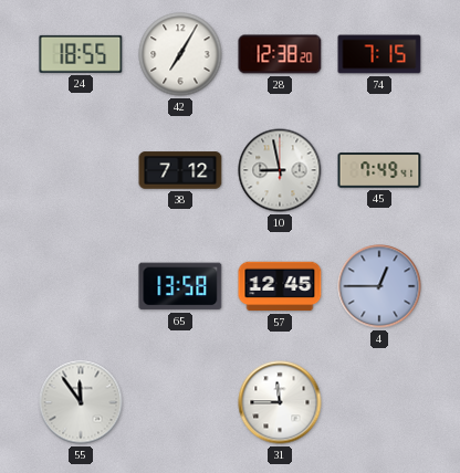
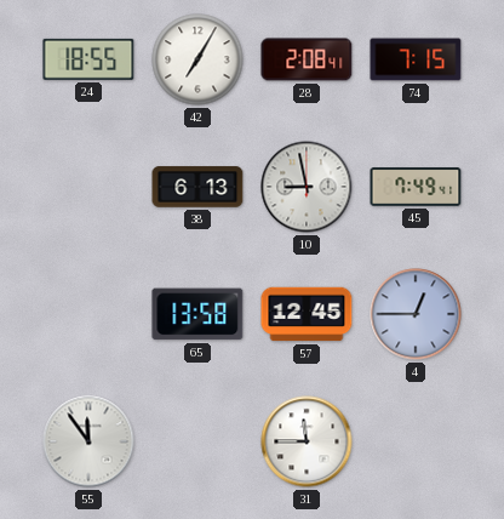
28: 12:38 -> 2:08 (307, 59)
38: 7:12 -> 6:13 (197, 187)
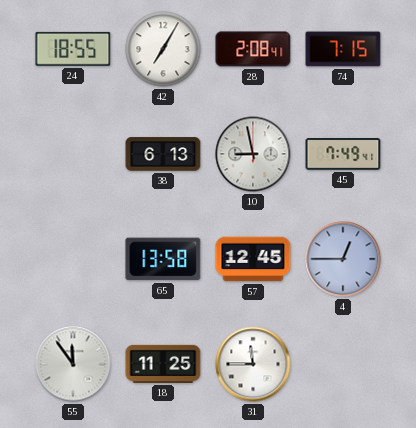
18: none -> 11:25 (163, 364)
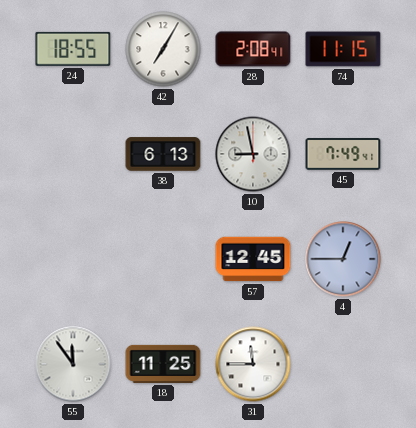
74: 7:15 -> 11:15 (343, 49)
65: 13:58 -> none (163, 259)
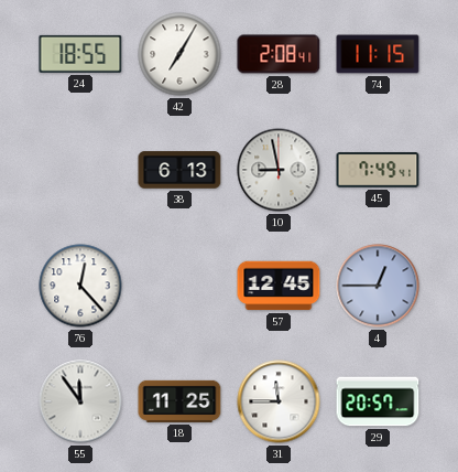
76: none -> 12:23 (80, 286)
29: none -> 20:57 (378, 401)
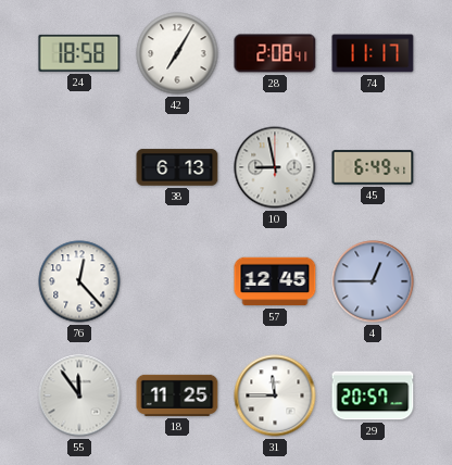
24: 18:55 -> 18:58 (79, 53)
74: 11:15 -> 11:17 (373, 53)
45: 7:49 -> 6:49 (373, 167)
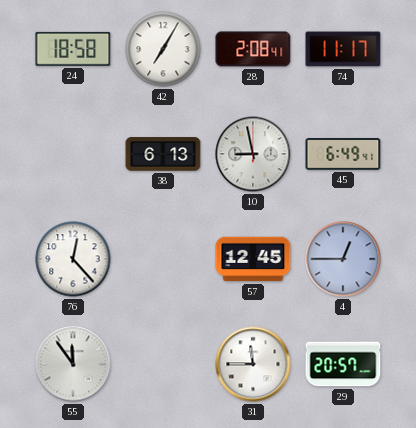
18: 11:25 -> none (177, 395)
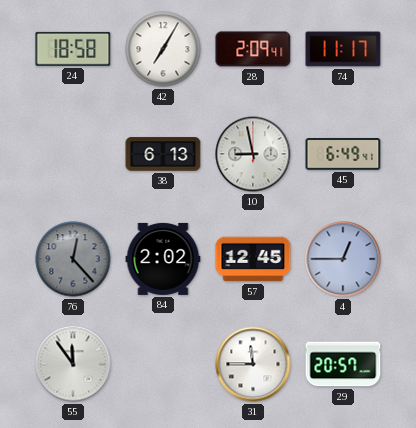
28: 2:08 -> 2:09 (253, 49)
76 dial: white -> grey (73, 259)
84: none -> 2:02 (163, 259)
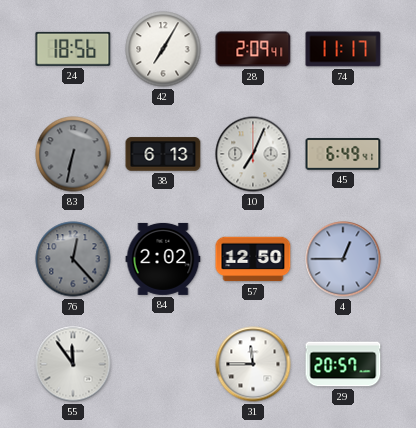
24: 18:58 -> 18:56 (73, 49)
83: none -> 6:32 (73, 154)
10: 8:58 -> 7:04 (253, 154)
57: 12:45 -> 12:50 (253, 259)
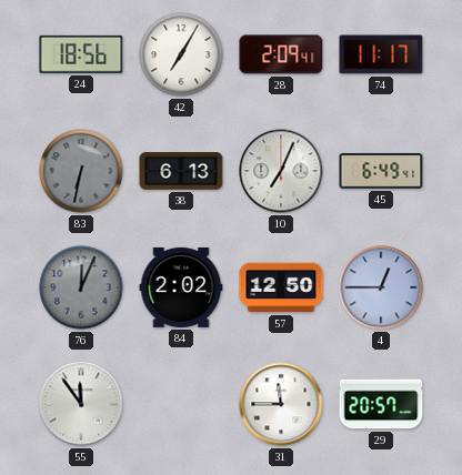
76: 12:23 -> 12:04 (81, 287)
